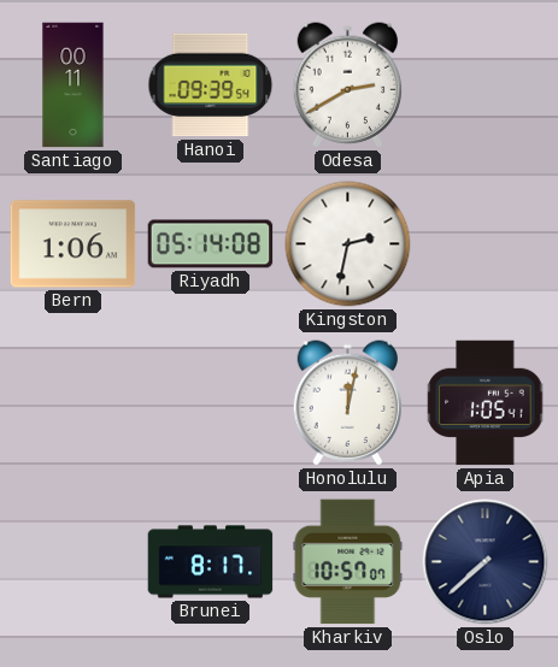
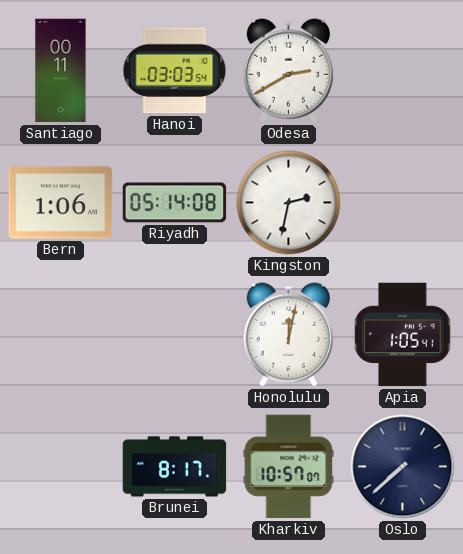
Hanoi: 09:39 -> 03:03 (175, 71)
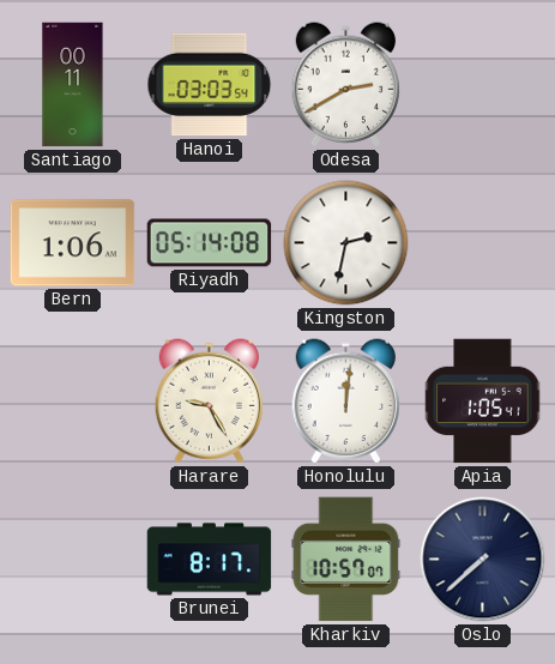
Harare: none -> 9:25 (209, 402)
Honolulu: 12:02 -> 12:01 (345, 402)
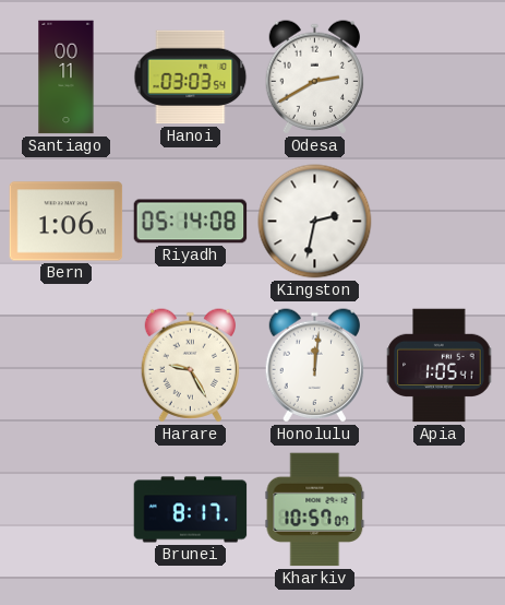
Oslo: 7:38 -> none (483, 560)
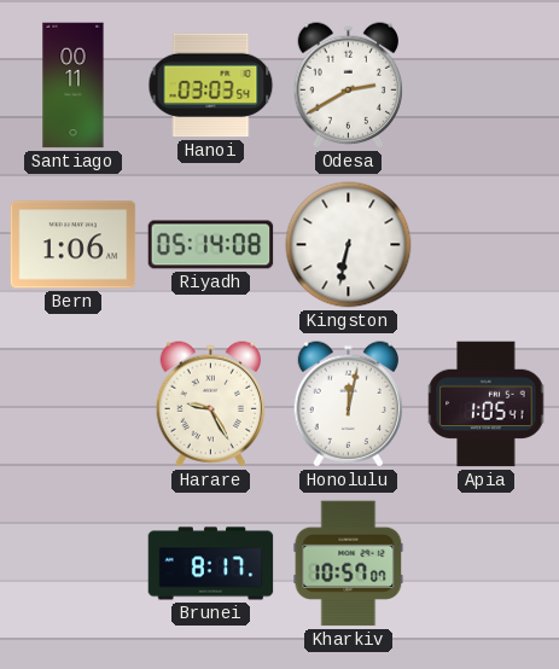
Kingston: 2:32 -> 6:32 (349, 245)
Honolulu: 12:01 -> 12:02 (348, 405)
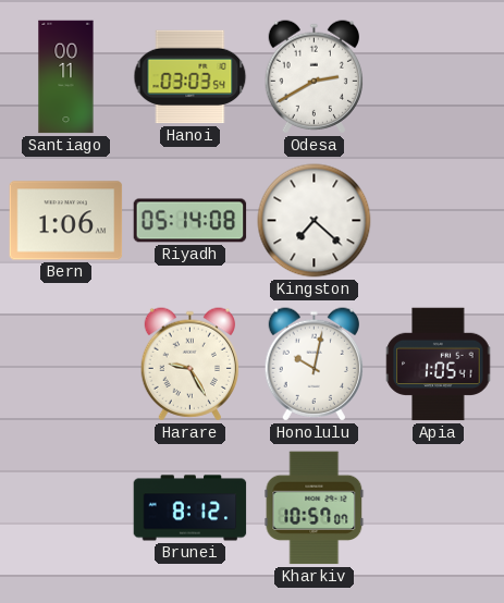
Kingston: 6:32 -> 7:22 (315, 221)
Honolulu: 12:02 -> 10:02 (314, 365)
Brunei: 8:17 -> 8:12 (190, 508)
